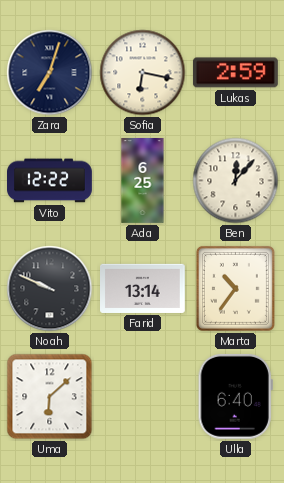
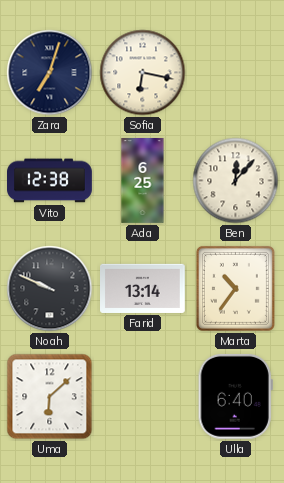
Lukas: 2:59 -> none (235, 73)
Vito: 12:22 -> 12:38 (50, 181)
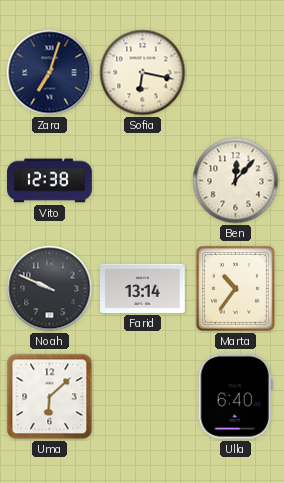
Ada: 6:25 -> none (143, 181)
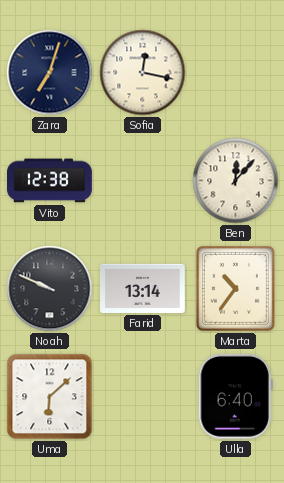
Sofia: 6:17 -> 12:17 (143, 73)
